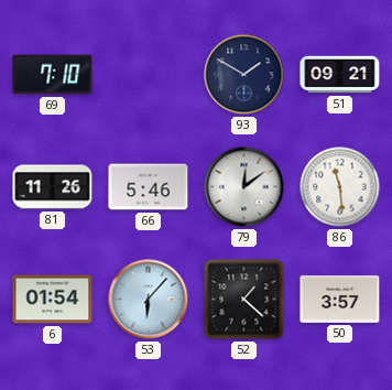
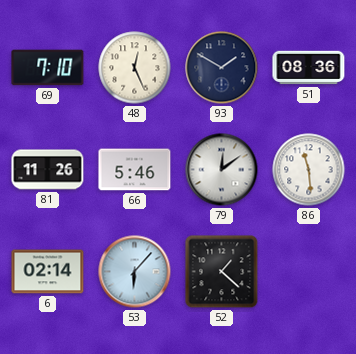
48: none -> 12:26 (135, 68)
51: 09:21 -> 08:36 (309, 68)
6: 01:54 -> 02:14 (48, 272)
50: 3:57 -> none (340, 299)
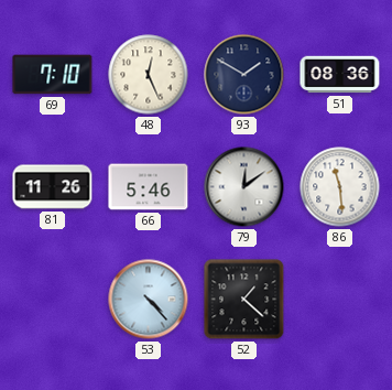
6: 02:14 -> none (48, 272)
53: 6:07 -> 4:23 (149, 300)
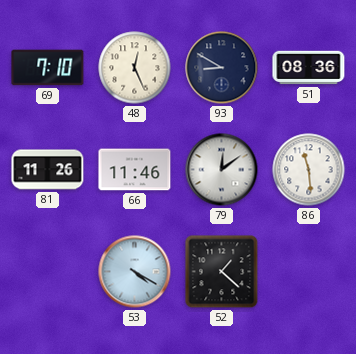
93: 1:50 -> 8:50 (222, 68)
66: 5:46 -> 11:46 (135, 170)
53: 4:23 -> 4:20 (135, 272)
